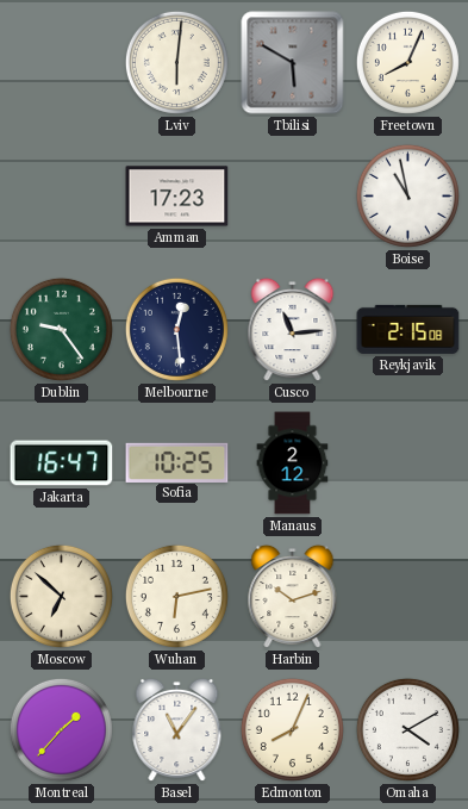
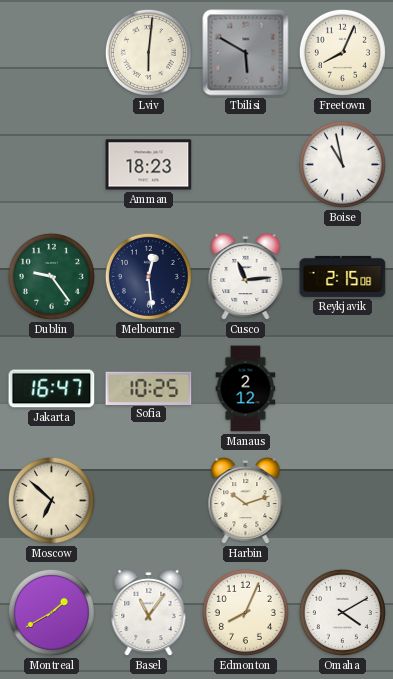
Amman: 17:23 -> 18:23 (149, 165)
Wuhan: 6:13 -> none (176, 596)
Montreal: 1:37 -> 1:40 (51, 612)
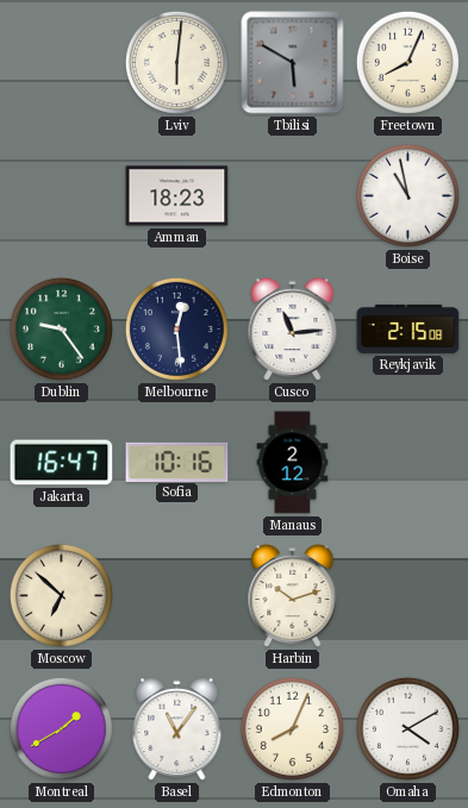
Sofia: 10:25 -> 10:16 (177, 462)
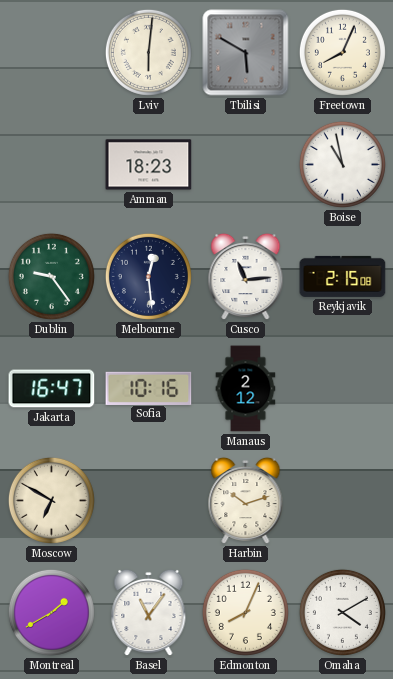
Moscow: 6:52 -> 6:50 (51, 500)
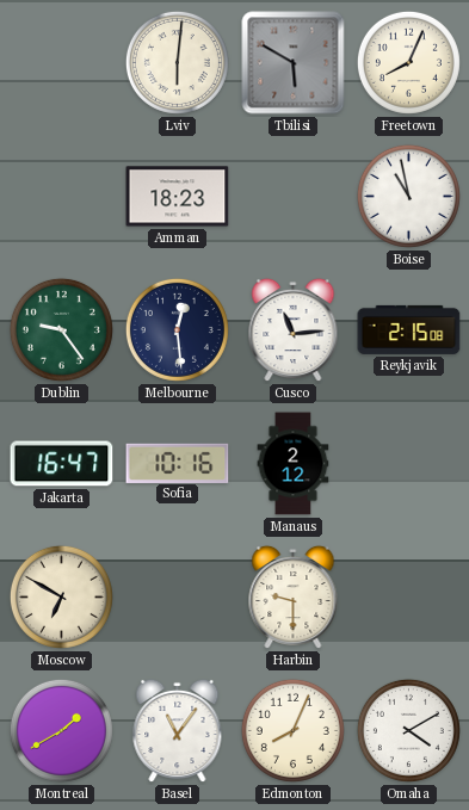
Harbin: 10:12 -> 9:30 (294, 598)
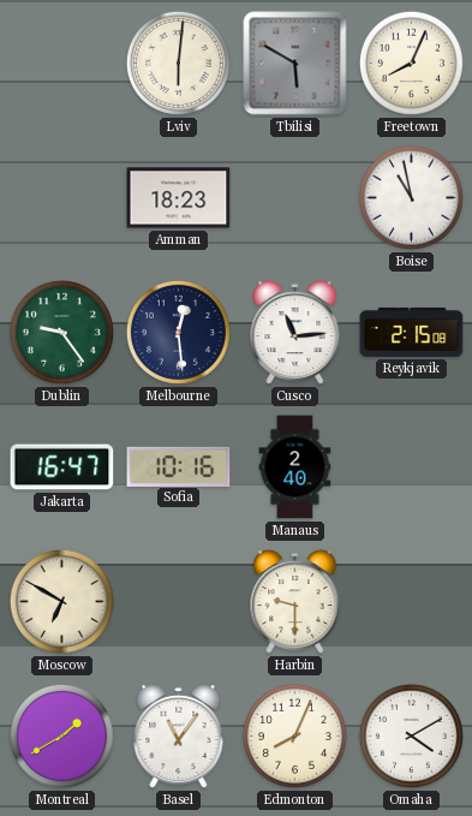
Manaus: 2:12 -> 2:40 (295, 467)
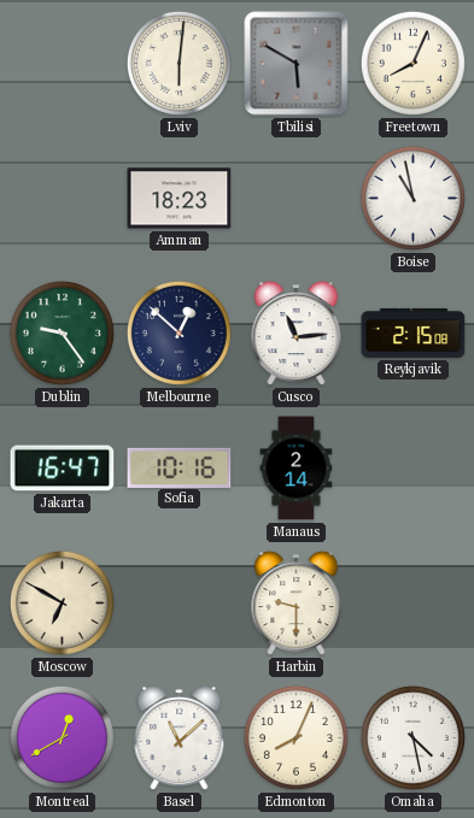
Melbourne: 12:29 -> 12:52 (179, 333)
Manaus: 2:40 -> 2:14 (297, 469)
Montreal: 1:40 -> 12:40 (62, 737)
Basel: 11:06 -> 11:08 (180, 738)
Omaha: 4:10 -> 4:28 (412, 737)
